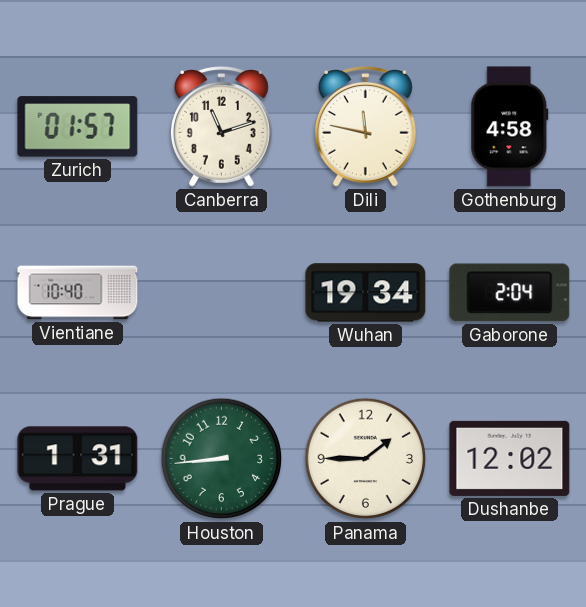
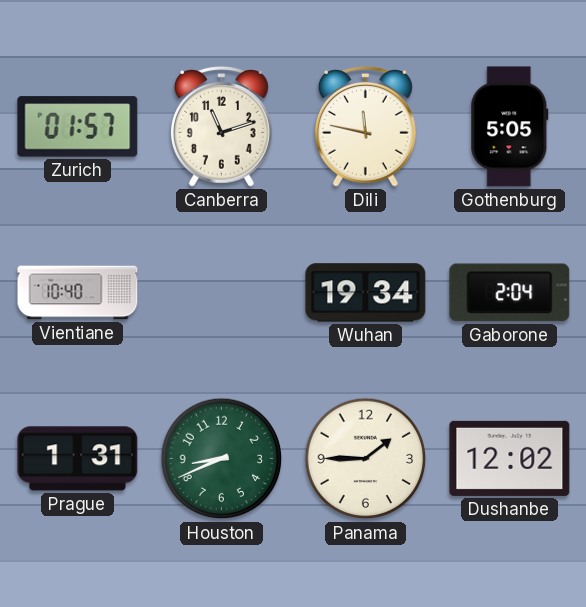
Gothenburg: 4:58 -> 5:05 (510, 127)
Houston: 8:44 -> 8:41 (222, 459)
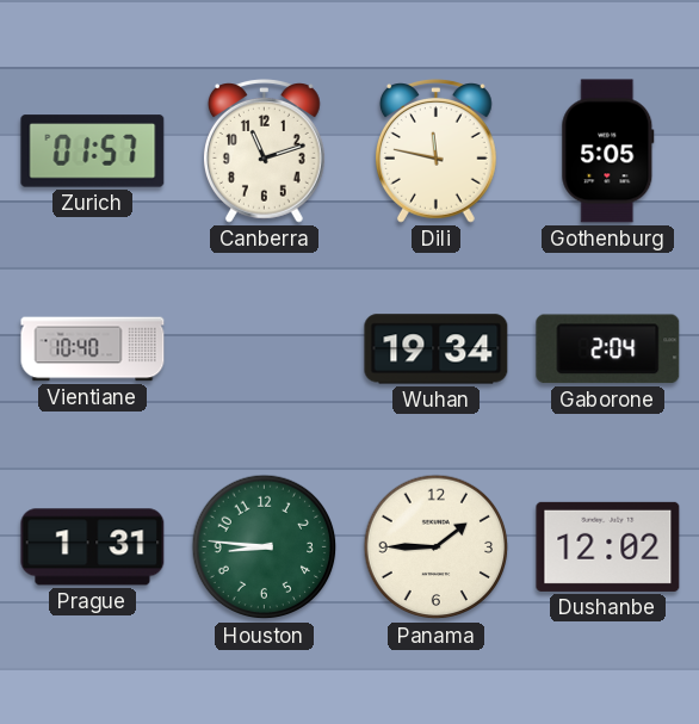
Houston: 8:41 -> 8:46 (265, 547)
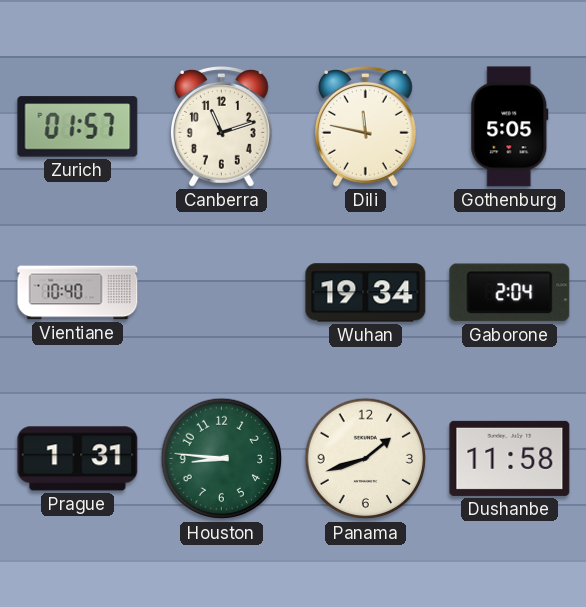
Panama: 1:45 -> 1:42 (366, 459)
Dushanbe: 12:02 -> 11:58 (510, 458)
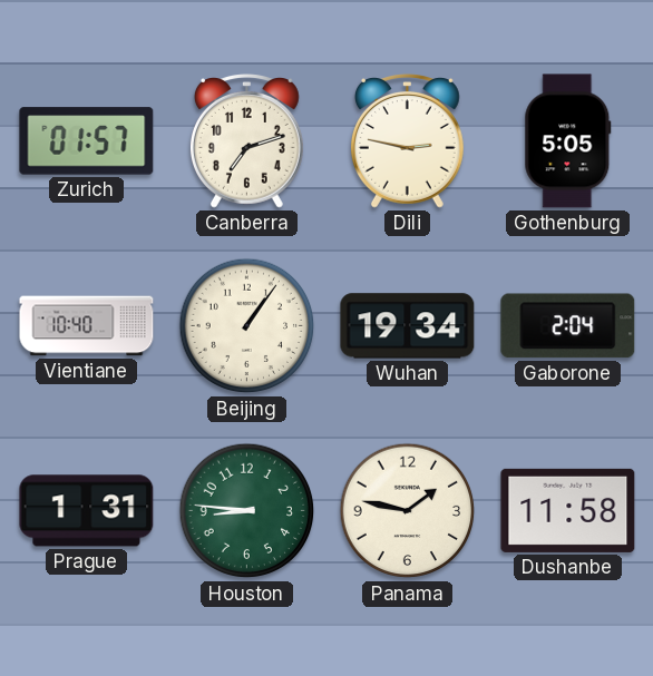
Canberra: 11:12 -> 7:12 (246, 141)
Dili: 11:47 -> 2:47 (407, 141)
Beijing: none -> 1:06 (247, 326)
Panama: 1:42 -> 1:47 (408, 511)
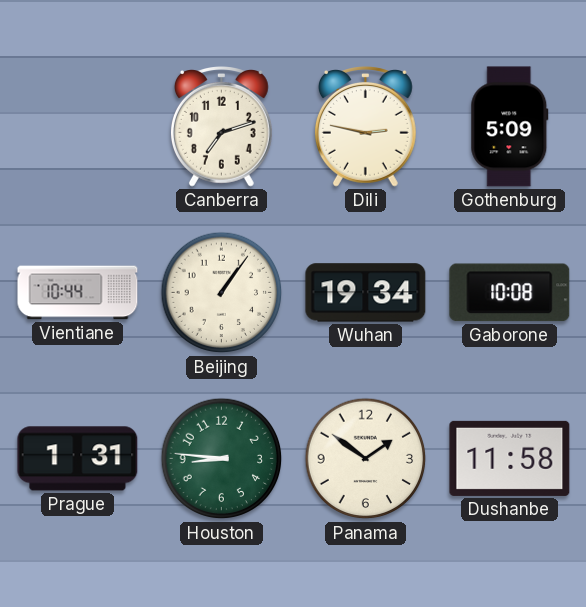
Zurich: 01:57 -> none (87, 141)
Gothenburg: 5:05 -> 5:09 (510, 127)
Vientiane: 10:40 -> 10:44 (78, 293)
Gaborone: 2:04 -> 10:08 (510, 293)
Panama: 1:47 -> 1:51 (366, 459)
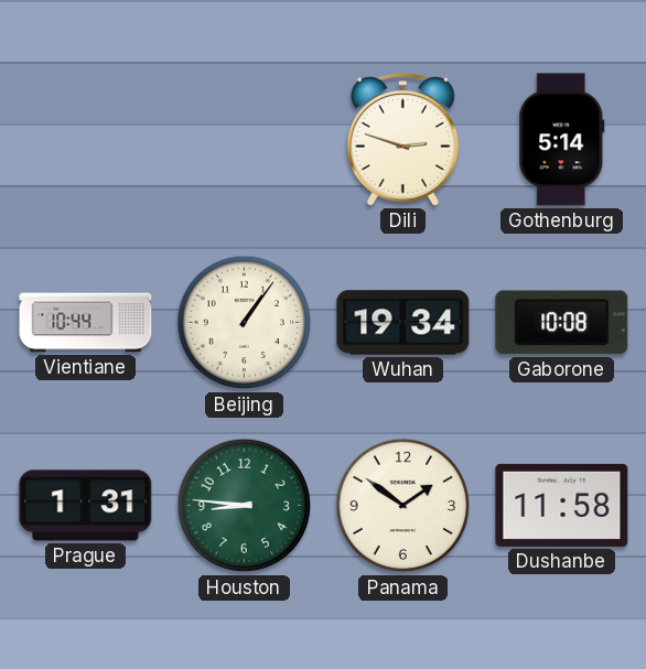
Canberra: 7:12 -> none (221, 127)
Dili: 2:47 -> 2:48 (402, 140)
Gothenburg: 5:09 -> 5:14 (562, 140)
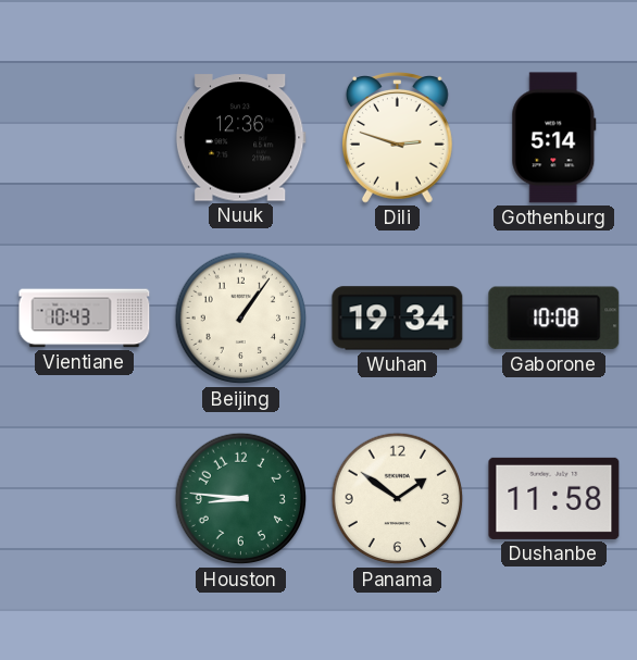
Nuuk: none -> 12:36 (240, 138)
Vientiane: 10:44 -> 10:43 (85, 319)
Prague: 1:31 -> none (86, 506)
